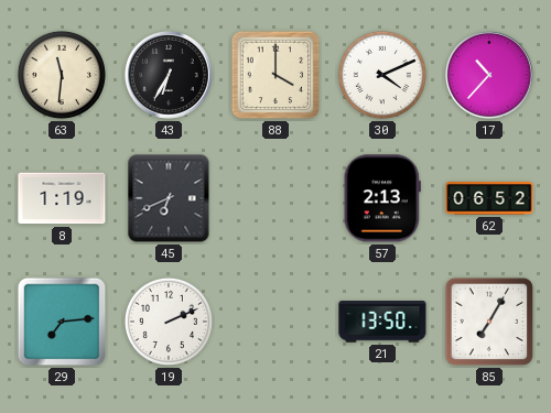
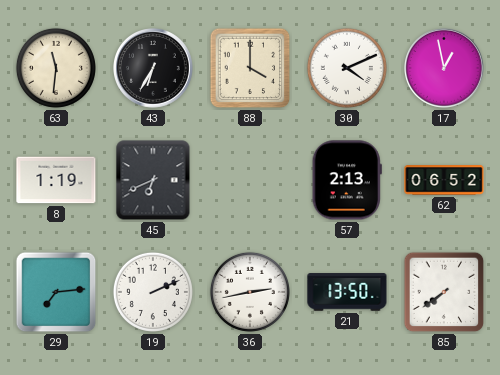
17: 10:37 -> 12:58 (445, 69)
36: none -> 2:43 (250, 292)
85: 7:05 -> 7:39 (444, 292)
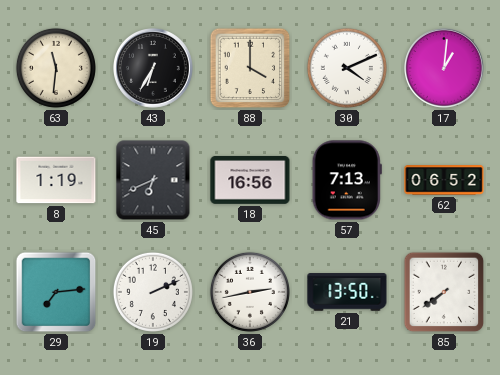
17: 12:58 -> 1:01 (445, 69)
18: none -> 16:56 (250, 180)
57: 2:13 -> 7:13 (347, 180)
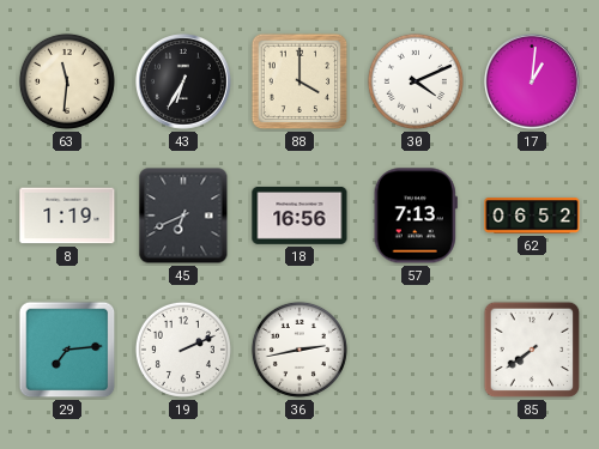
21: 13:50 -> none (347, 292)
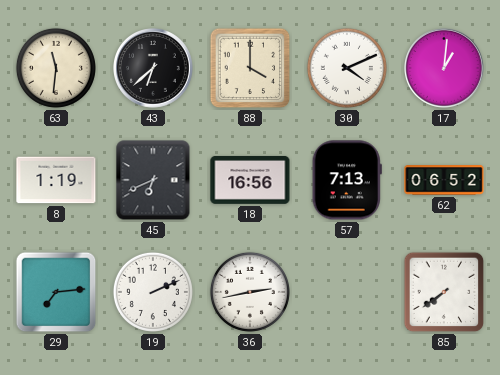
43: 6:35 -> 6:38 (154, 69)
